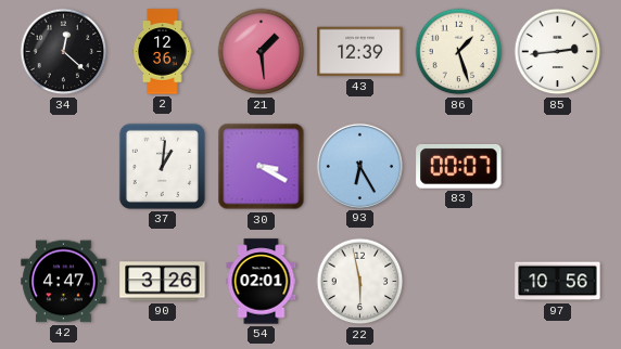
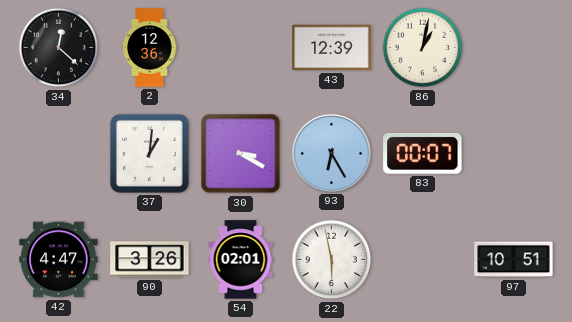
21: 1:29 -> none (262, 52)
86: 1:27 -> 1:02 (423, 48)
85: 2:44 -> none (558, 52)
97: 10:56 -> 10:51 (514, 260)
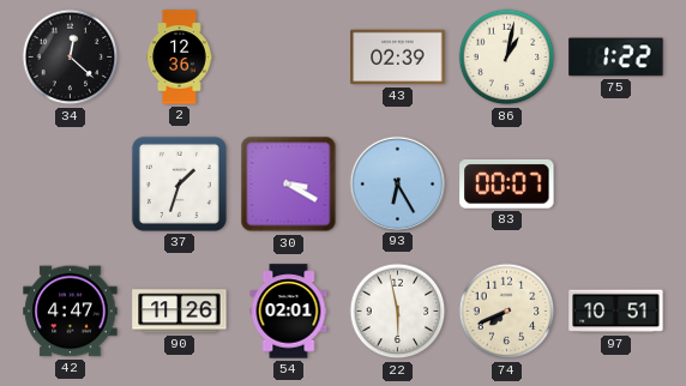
43: 12:39 -> 02:39 (398, 58)
75: none -> 1:22 (616, 58)
37: 1:01 -> 1:33 (179, 183)
90: 3:26 -> 11:26 (180, 312)
74: none -> 7:41 (507, 312)
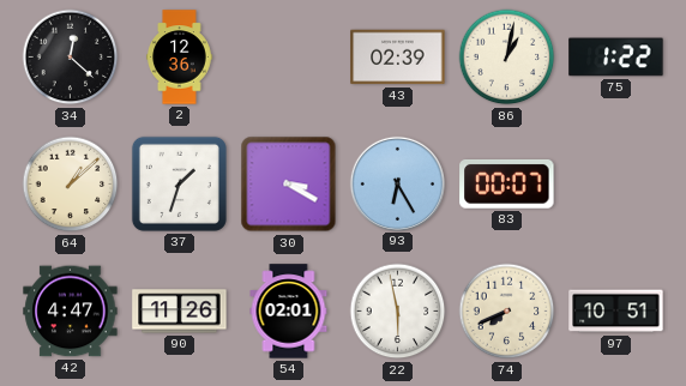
64: none -> 1:08 (71, 185)
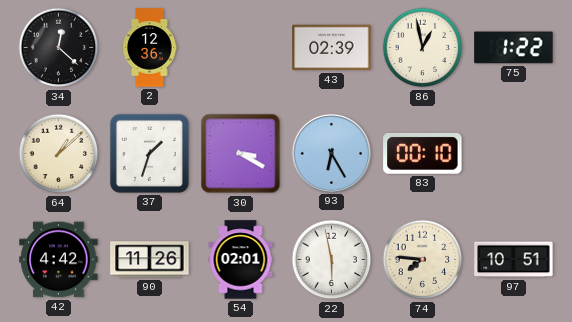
86: 1:02 -> 12:58 (423, 48)
83: 00:07 -> 00:10 (423, 153)
42: 4:47 -> 4:42 (59, 260)
74: 7:41 -> 7:46 (423, 260)
